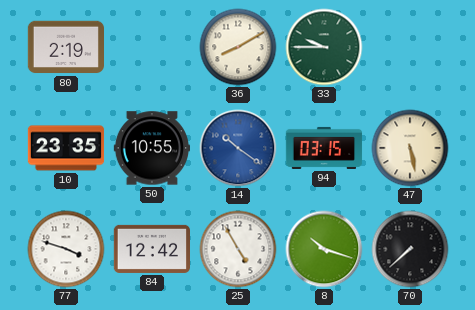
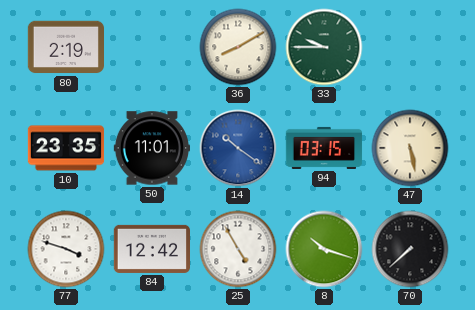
50: 10:55 -> 11:01 (151, 148)
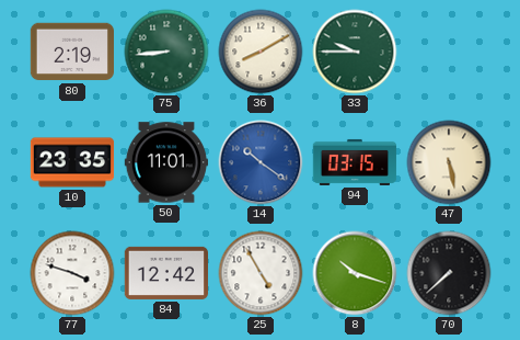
75: none -> 8:44 (166, 52)
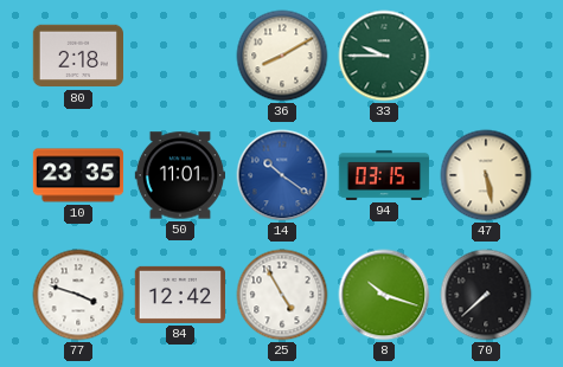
80: 2:19 -> 2:18 (77, 56)
75: 8:44 -> none (166, 52)
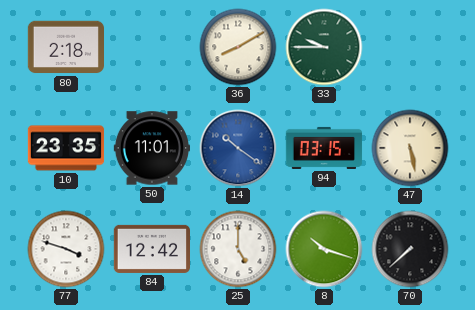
25: 4:55 -> 5:00 (238, 249)
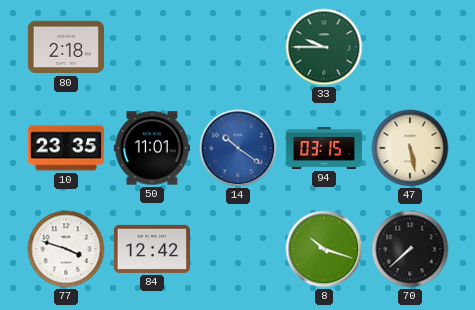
36: 8:10 -> none (238, 47)
25: 5:00 -> none (238, 249)
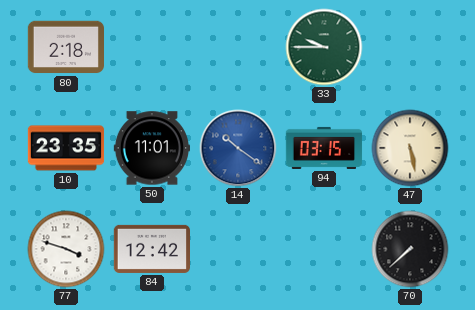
8: 10:18 -> none (324, 249)
